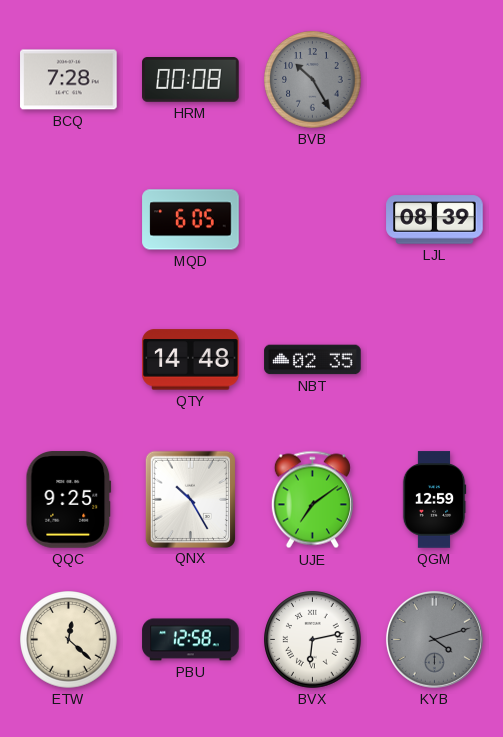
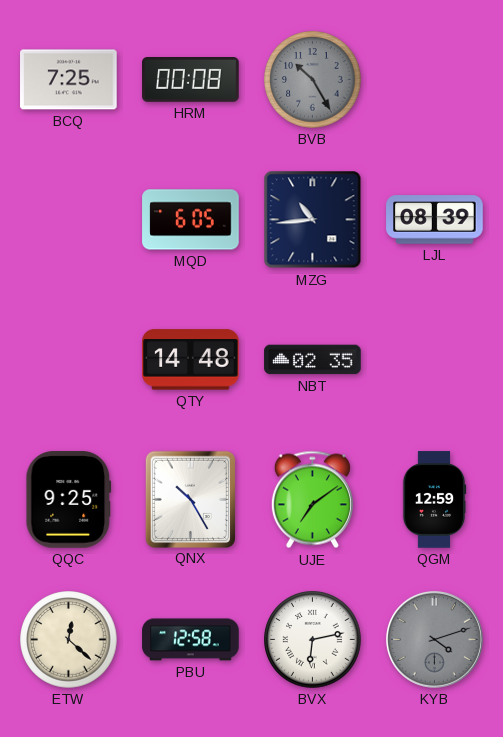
BCQ: 7:28 -> 7:25 (69, 80)
MZG: none -> 10:44 (313, 220)
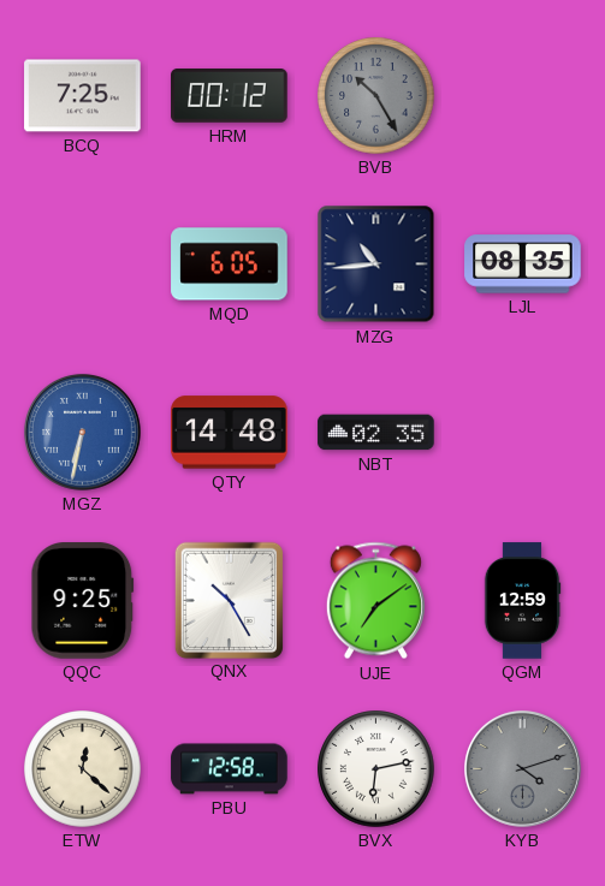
HRM: 00:08 -> 00:12 (230, 96)
LJL: 08:39 -> 08:35 (523, 264)
MGZ: none -> 6:32 (82, 432)
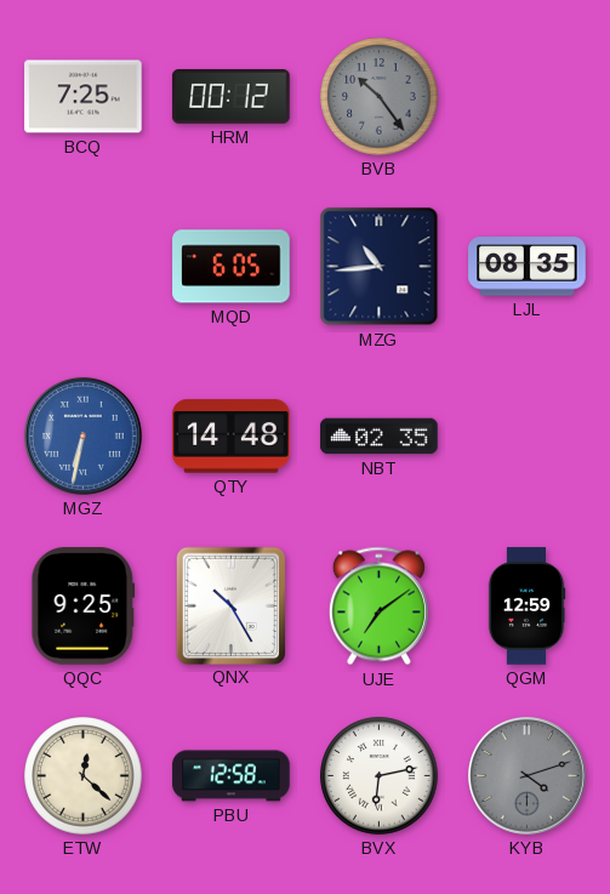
BVB: 10:25 -> 10:24 (380, 97)
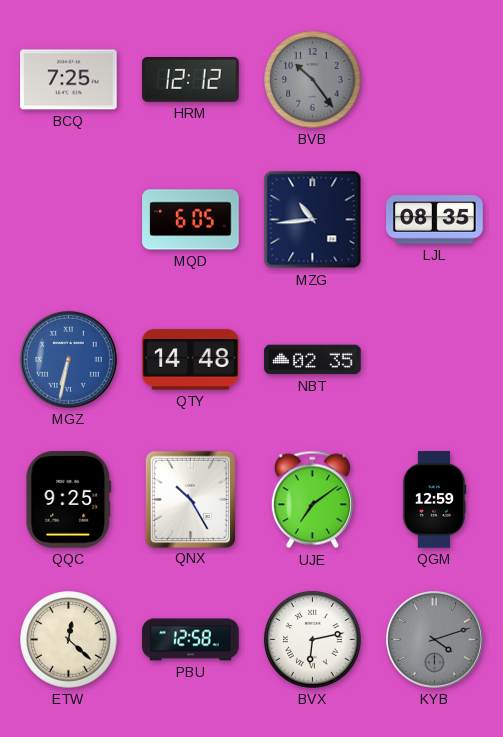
HRM: 00:12 -> 12:12 (191, 80)
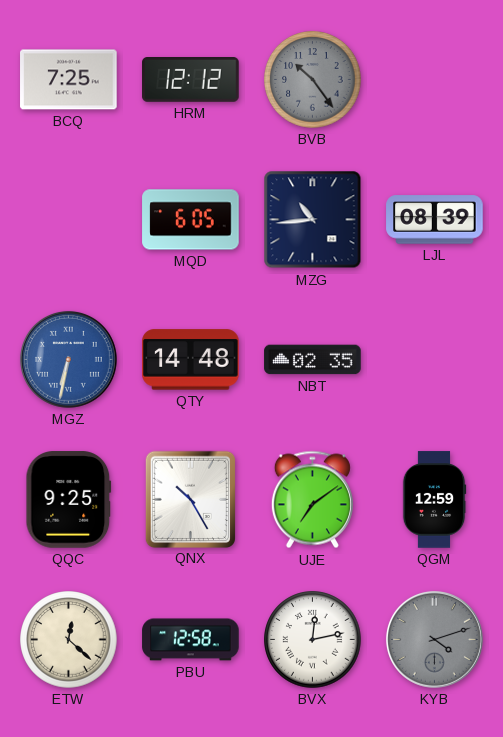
LJL: 08:35 -> 08:39 (435, 220)
BVX: 6:13 -> 12:13 (313, 640)
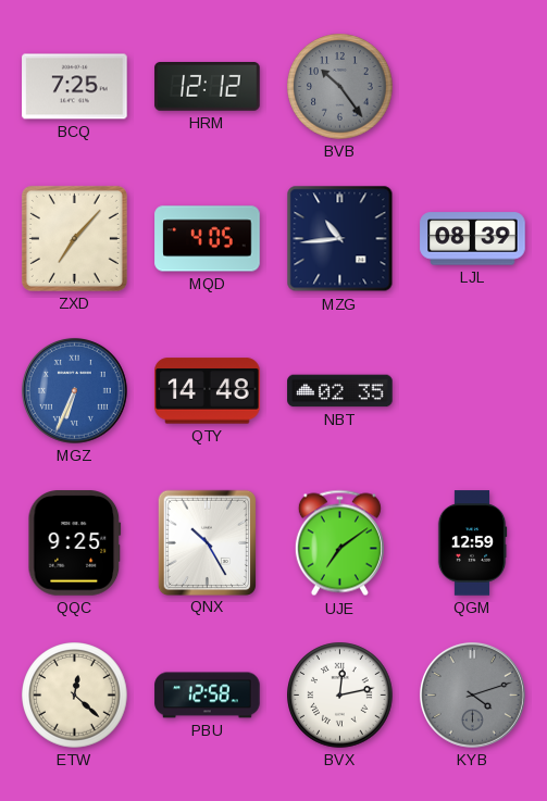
ZXD: none -> 7:07 (74, 238)
MQD: 6:05 -> 4:05 (208, 239)
MGZ: 6:32 -> 6:34 (74, 390)
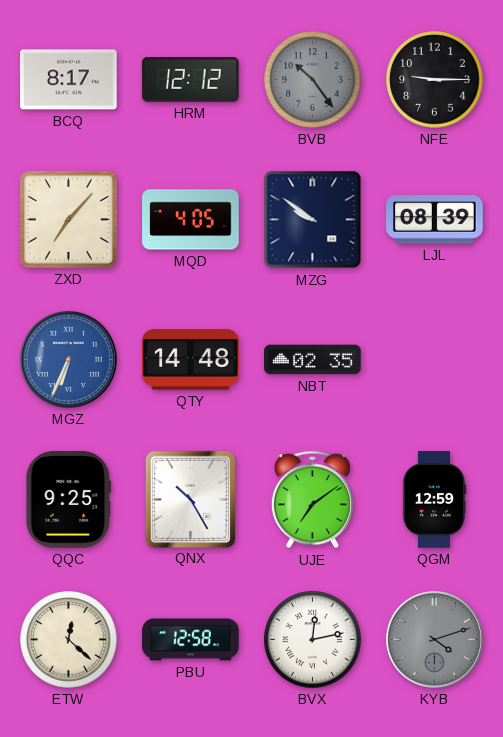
BCQ: 7:25 -> 8:17 (69, 80)
NFE: none -> 9:15 (435, 80)
MZG: 10:44 -> 9:51 (313, 220)
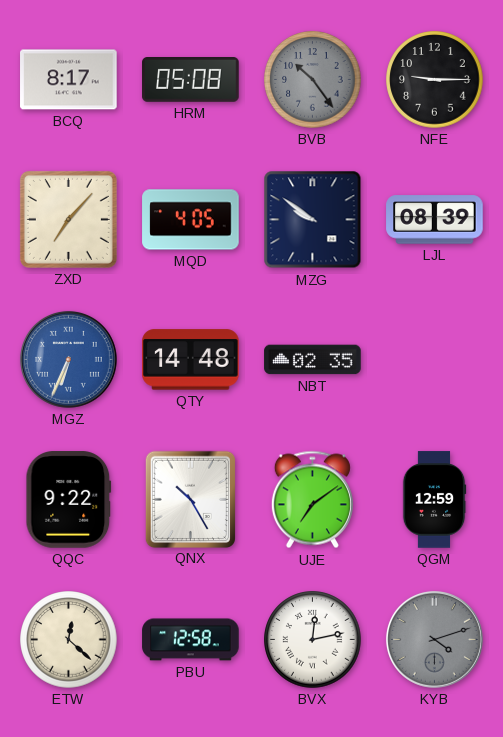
HRM: 12:12 -> 05:08 (191, 80)
QQC: 9:25 -> 9:22 (69, 500)
